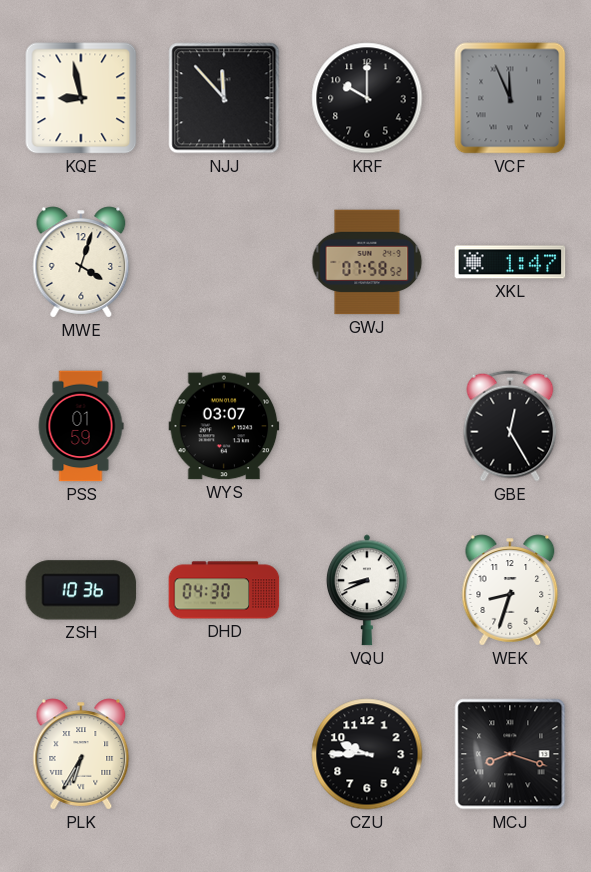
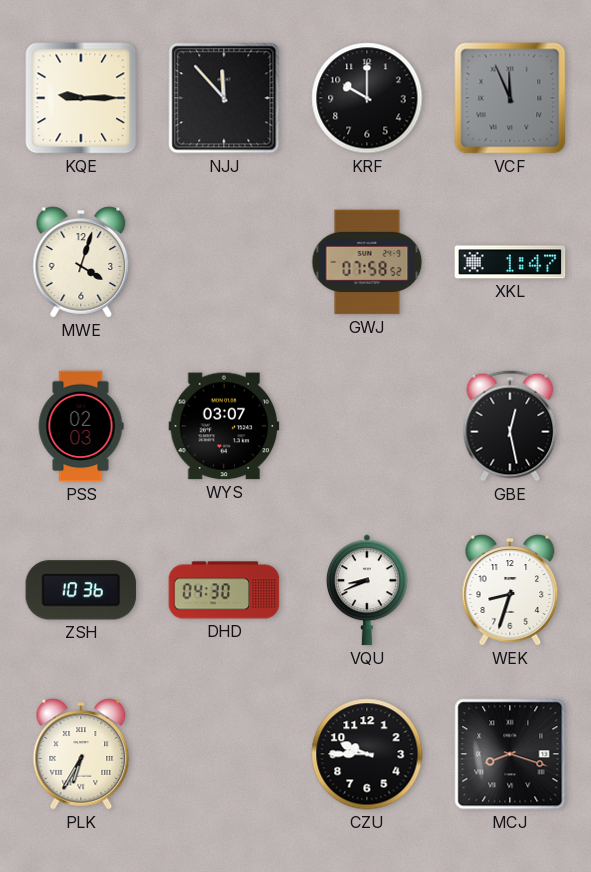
KQE: 8:58 -> 9:15 (81, 98)
PSS: 01:59 -> 02:03 (81, 426)
GBE: 12:25 -> 12:28 (510, 426)
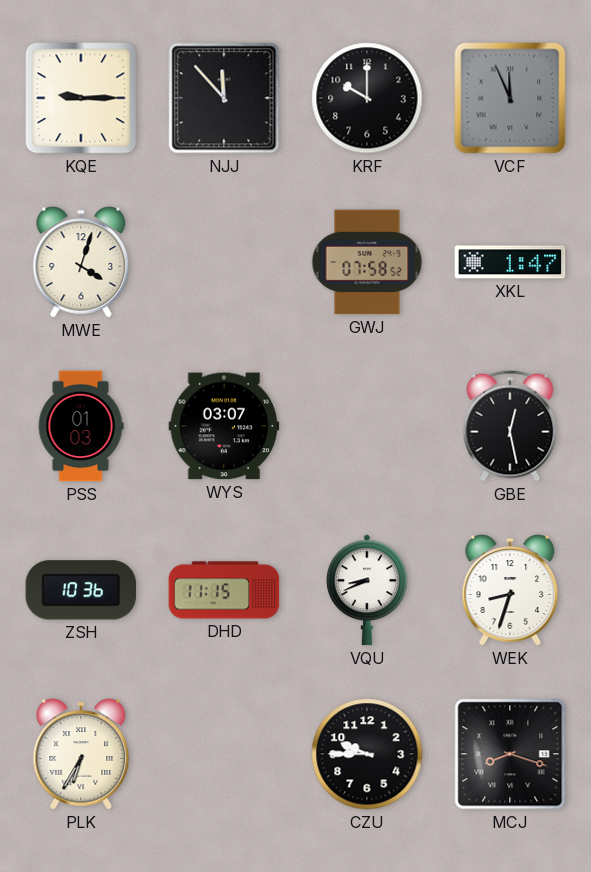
PSS: 02:03 -> 01:03 (81, 426)
DHD: 04:30 -> 11:15 (224, 590)
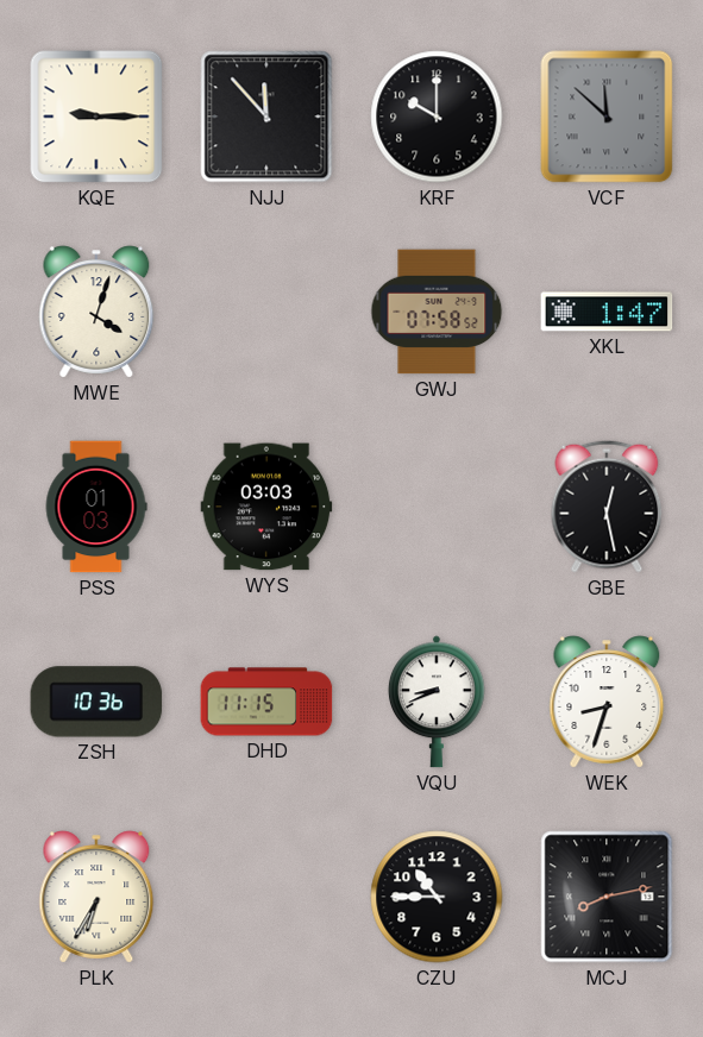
VCF: 11:56 -> 11:52 (607, 117)
WYS: 03:07 -> 03:03 (266, 507)
CZU: 9:45 -> 10:45 (437, 897)
MCJ: 8:18 -> 8:13 (607, 897)
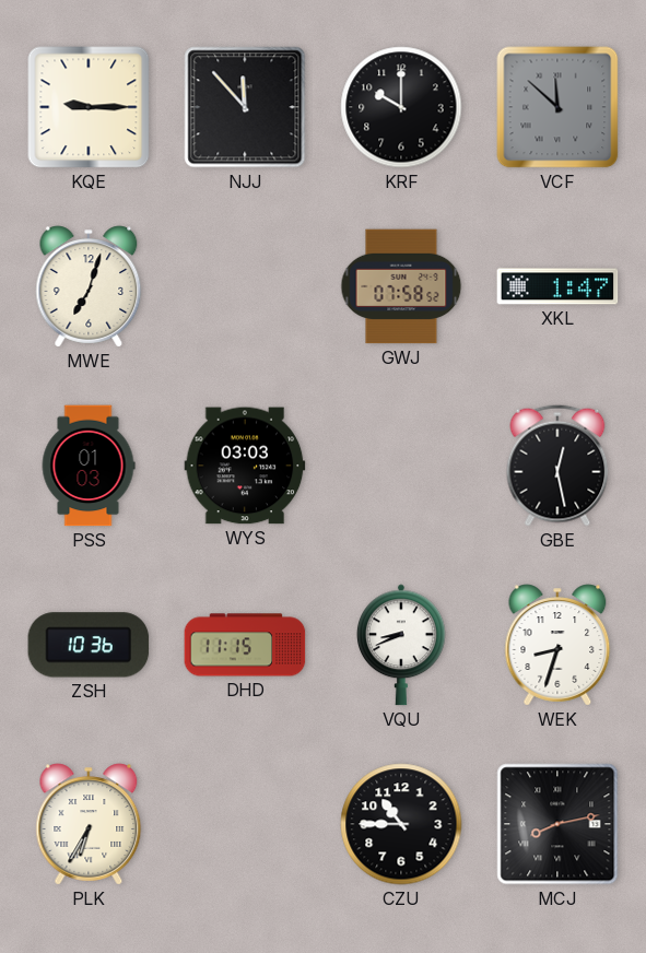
MWE: 4:03 -> 7:03 (89, 286)
